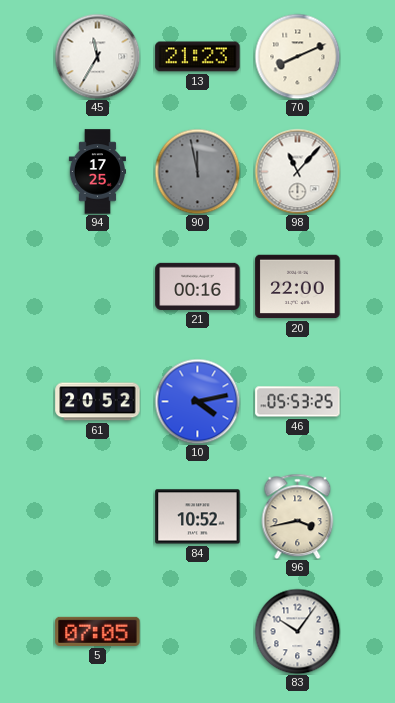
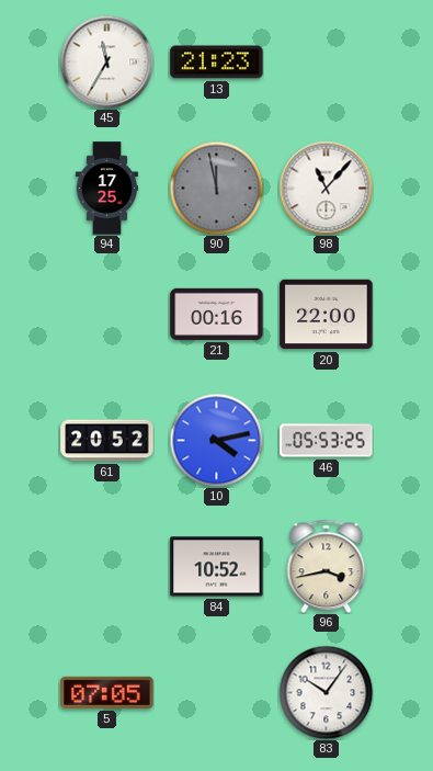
70: 8:11 -> none (297, 56)
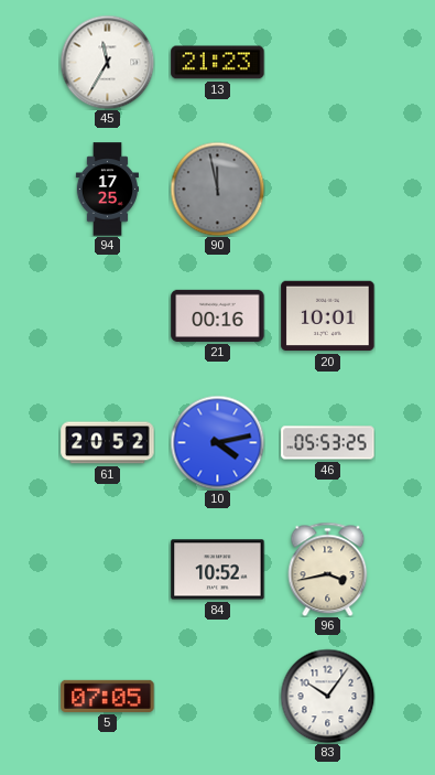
98: 11:07 -> none (326, 188)
20: 22:00 -> 10:01 (328, 316)
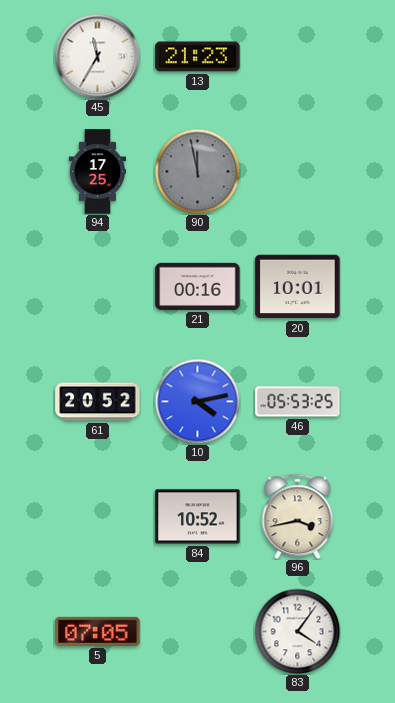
83: 10:06 -> 4:06 (297, 631)
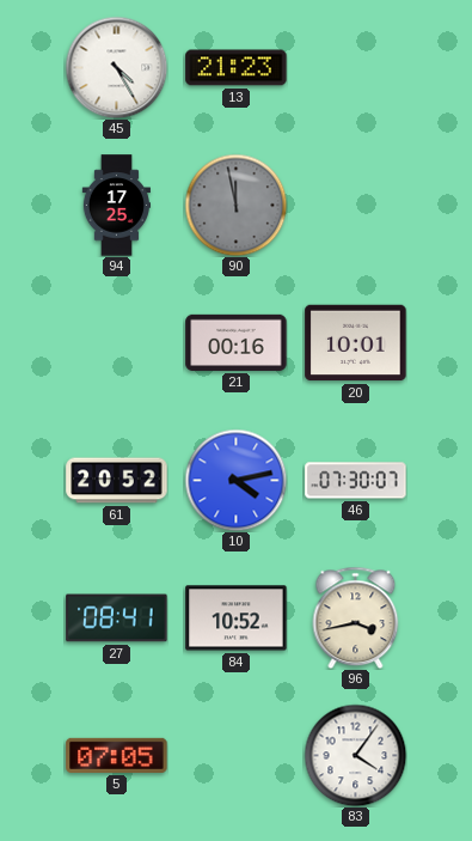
45: 11:35 -> 4:25 (116, 67)
46: 05:53 -> 07:30 (356, 481)
27: none -> 08:41 (117, 618)
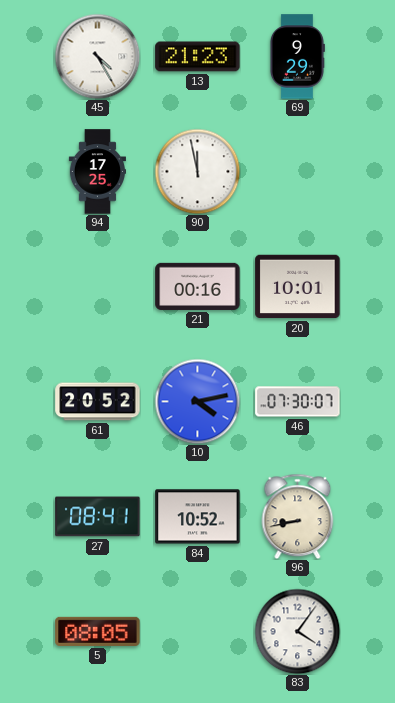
69: none -> 9:29 (297, 57)
90 dial: grey -> white (197, 171)
96: 3:43 -> 8:43 (298, 516)
5: 07:05 -> 08:05 (98, 631)
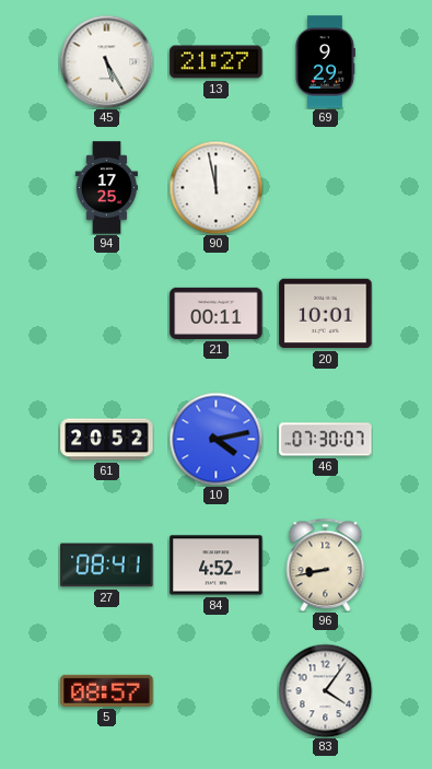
45: 4:25 -> 5:25 (106, 61)
13: 21:23 -> 21:27 (217, 62)
21: 00:16 -> 00:11 (217, 313)
84: 10:52 -> 4:52 (217, 566)
5: 08:05 -> 08:57 (107, 690)
